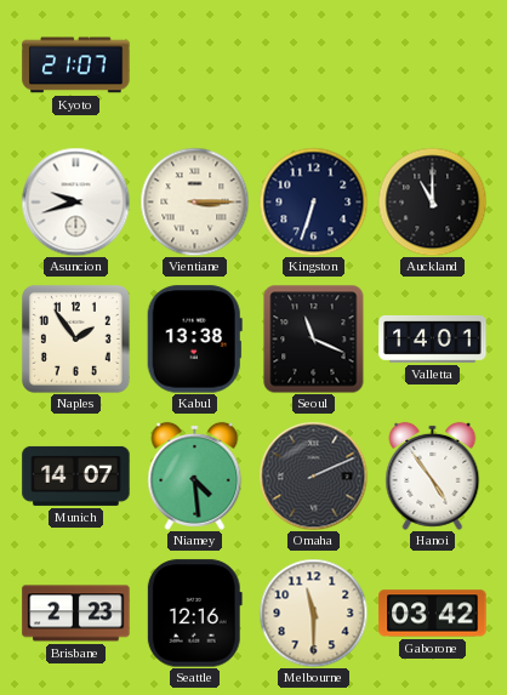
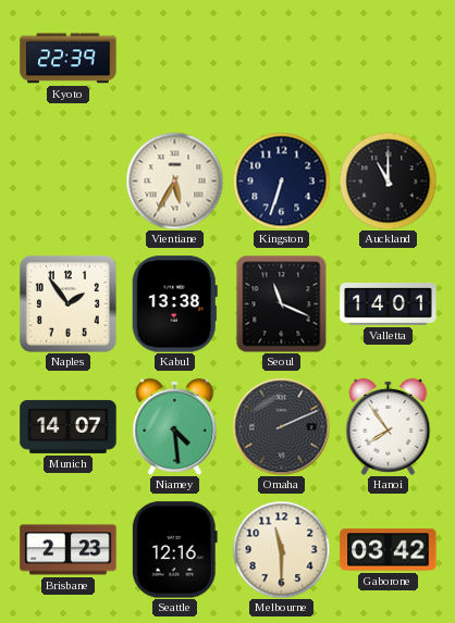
Kyoto: 21:07 -> 22:39 (69, 59)
Asuncion: 9:42 -> none (75, 201)
Vientiane: 3:15 -> 5:35 (174, 180)
Hanoi: 4:54 -> 7:54 (389, 426)
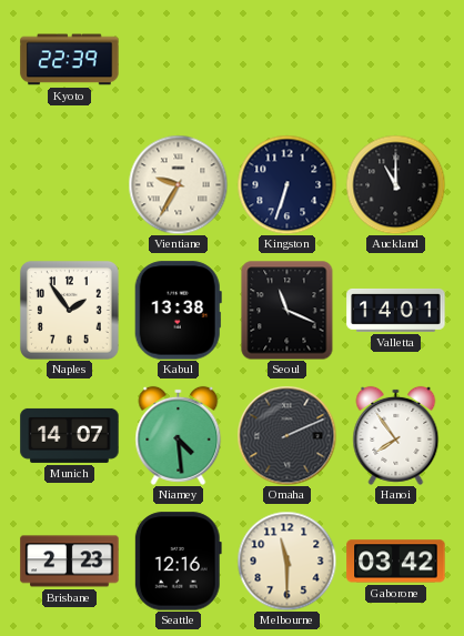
Vientiane: 5:35 -> 9:35 (178, 184)
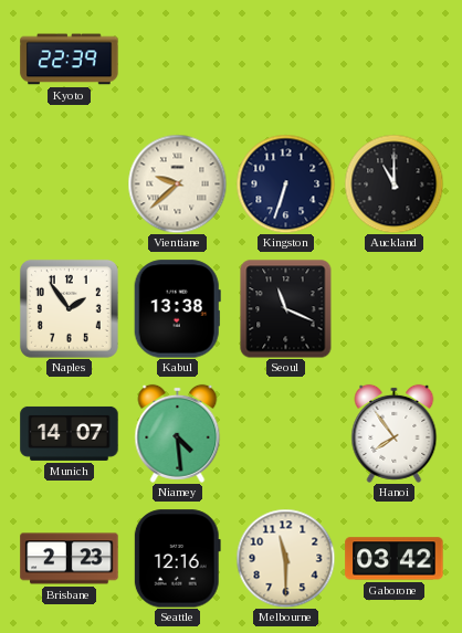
Vientiane: 9:35 -> 9:38 (177, 183)
Valletta: 14:01 -> none (396, 310)
Omaha: 2:11 -> none (286, 435)
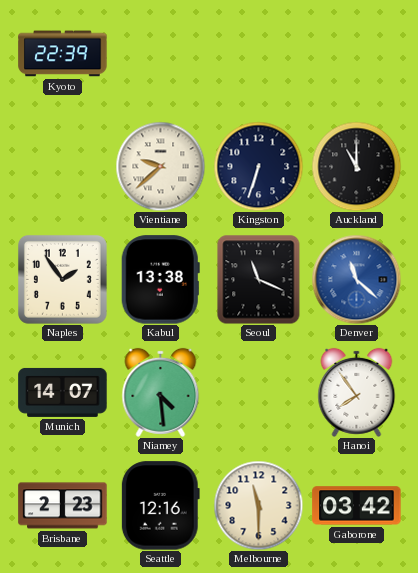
Denver: none -> 11:22 (356, 279)
